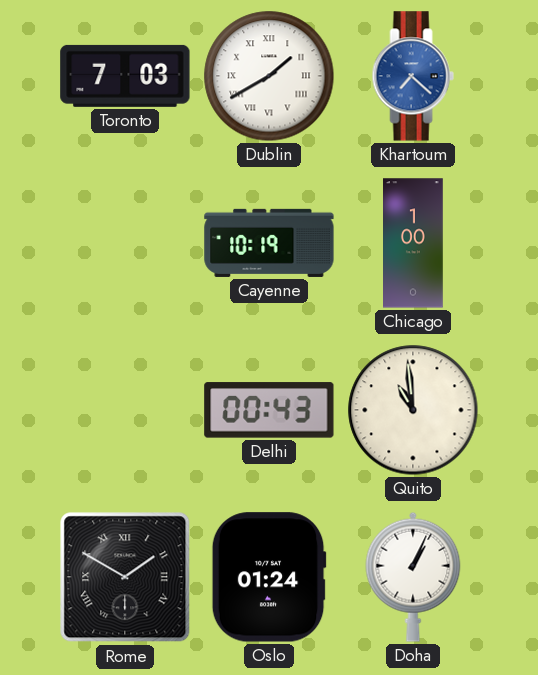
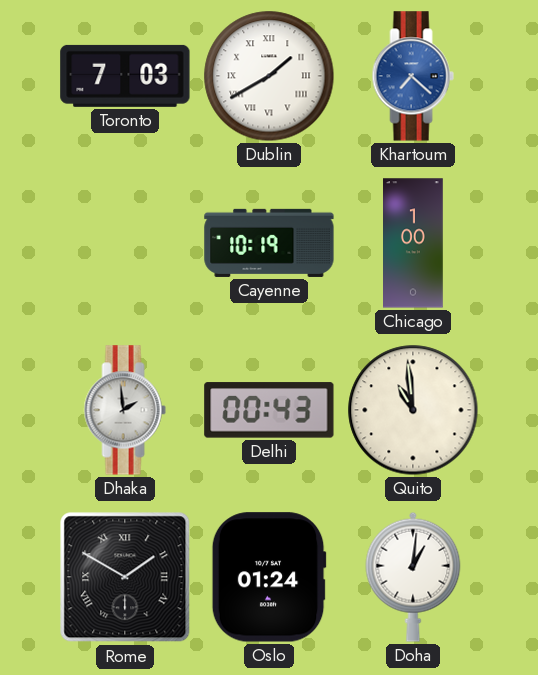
Dhaka: none -> 1:59 (125, 410)
Doha: 1:04 -> 1:01 (413, 577)
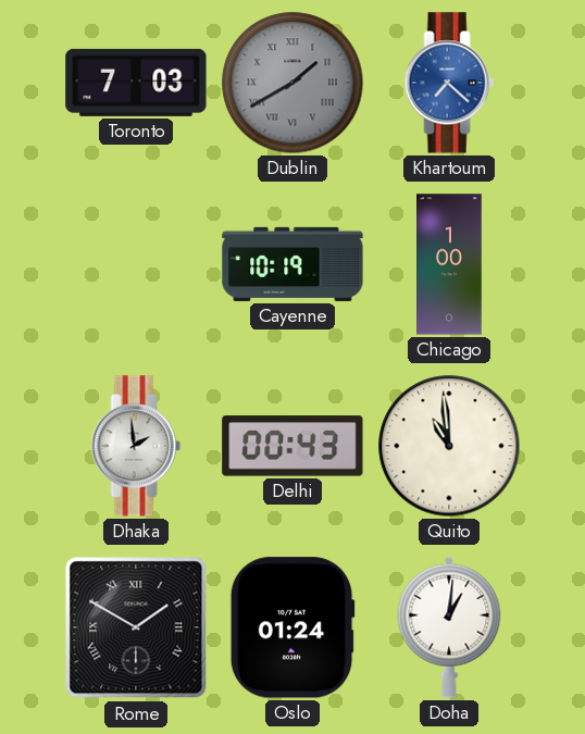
Dublin dial: white -> grey (292, 83)
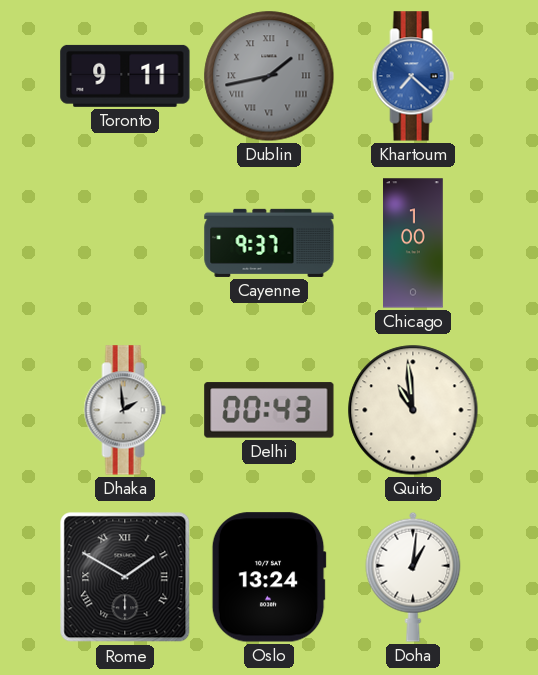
Toronto: 7:03 -> 9:11 (125, 76)
Dublin: 1:40 -> 1:43 (269, 76)
Cayenne: 10:19 -> 9:37 (269, 243)
Oslo: 01:24 -> 13:24 (269, 577)
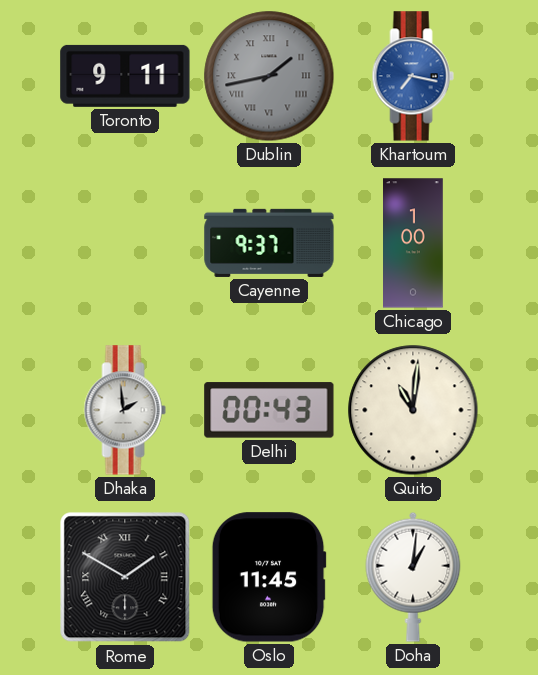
Khartoum: 7:22 -> 7:17 (413, 76)
Quito: 10:59 -> 11:01 (413, 410)
Oslo: 13:24 -> 11:45 (269, 577)
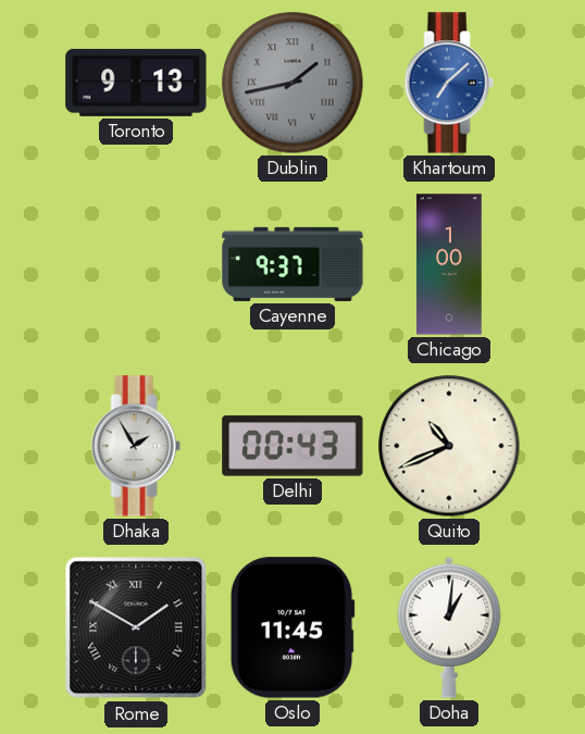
Toronto: 9:11 -> 9:13 (136, 83)
Khartoum: 7:17 -> 7:08 (449, 83)
Dhaka: 1:59 -> 1:55 (136, 446)
Quito: 11:01 -> 10:41 (449, 446)
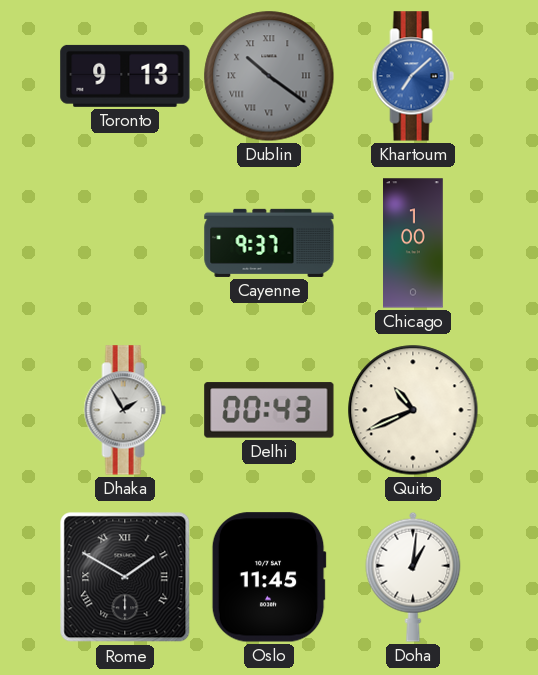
Dublin: 1:43 -> 10:21 (269, 76)
